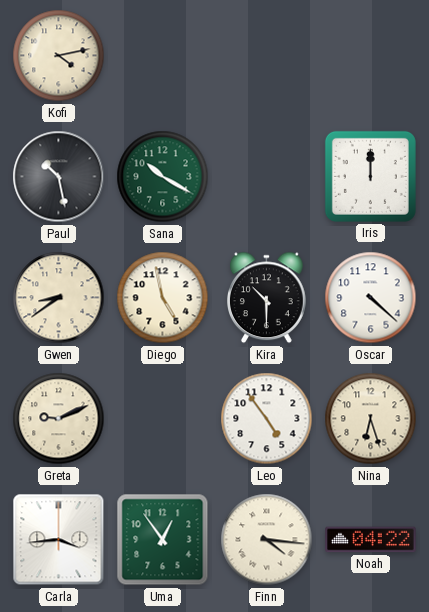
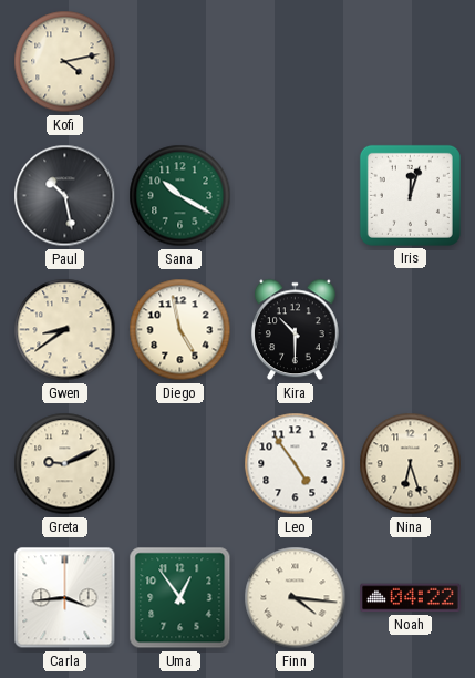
Iris: 12:00 -> 12:03 (410, 195)
Oscar: 4:22 -> none (371, 298)
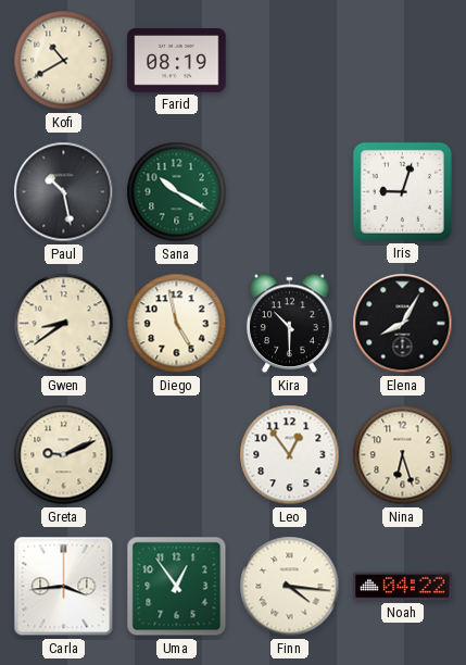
Kofi: 4:13 -> 10:40 (64, 61)
Farid: none -> 08:19 (177, 61)
Iris: 12:03 -> 9:03 (402, 191)
Elena: none -> 8:05 (403, 324)
Leo: 4:54 -> 12:54 (290, 455)
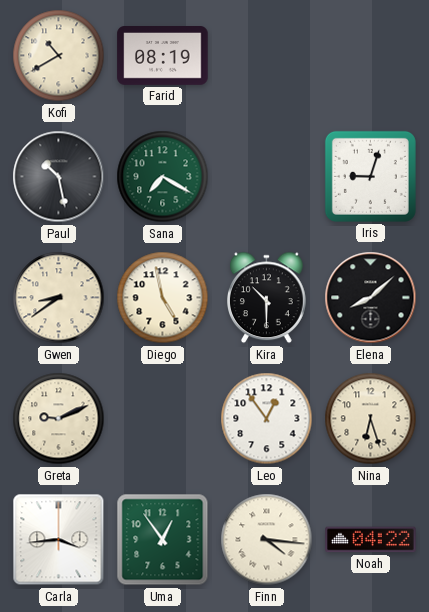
Sana: 10:20 -> 7:20 (163, 177)
Elena: 8:05 -> 8:08 (371, 298)
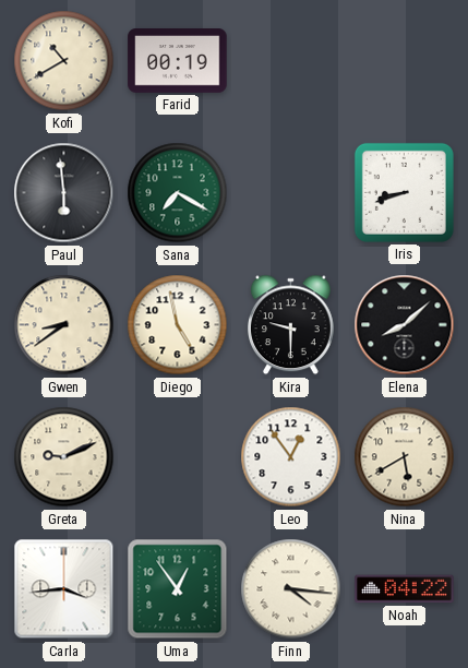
Farid: 08:19 -> 00:19 (178, 61)
Paul: 10:28 -> 5:59 (64, 193)
Iris: 9:03 -> 8:42 (404, 192)
Kira: 10:30 -> 9:30 (291, 325)
Nina: 6:27 -> 5:40 (405, 457)
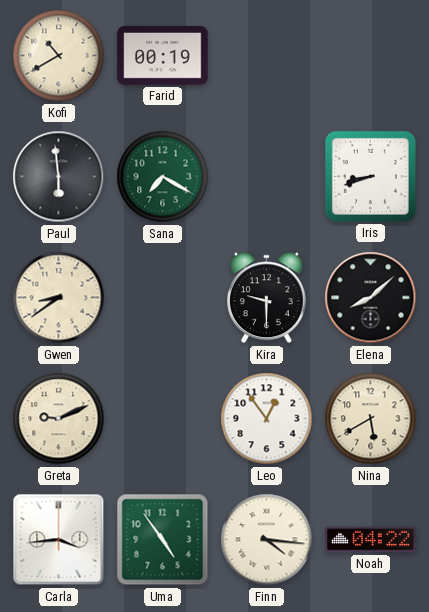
Diego: 4:58 -> none (178, 325)
Uma: 12:54 -> 4:54 (163, 540)
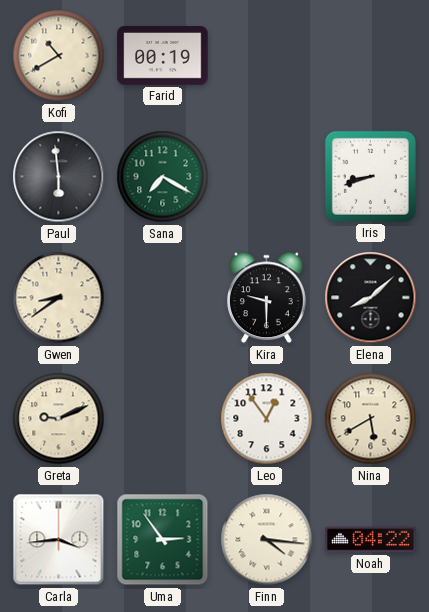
Uma: 4:54 -> 2:54 (163, 540)
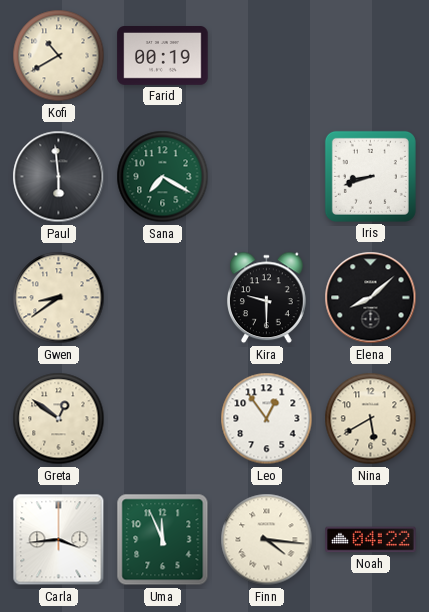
Greta: 9:11 -> 12:51 (59, 419)
Uma: 2:54 -> 11:56 (163, 540)
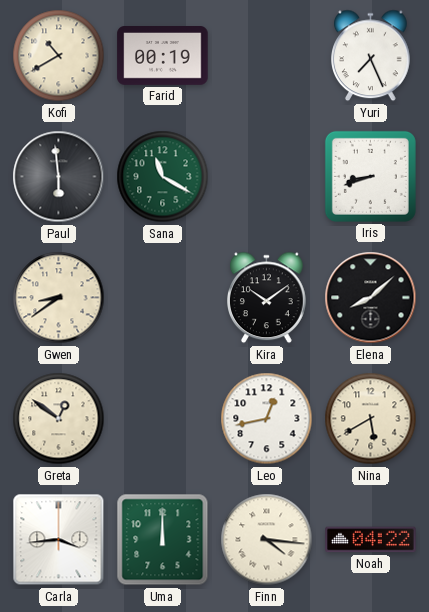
Yuri: none -> 7:26 (371, 56)
Sana: 7:20 -> 11:20 (163, 177)
Kira: 9:30 -> 10:09 (267, 298)
Leo: 12:54 -> 12:43 (267, 419)
Uma: 11:56 -> 12:00 (163, 540)
